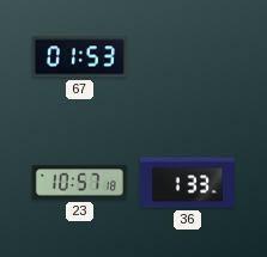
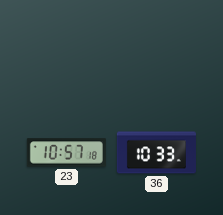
67: 01:53 -> none (79, 57)
36: 1:33 -> 10:33 (156, 153)
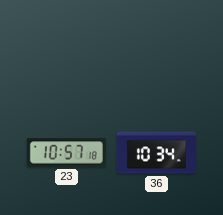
36: 10:33 -> 10:34 (156, 153)
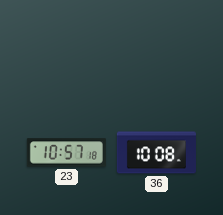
36: 10:34 -> 10:08 (156, 153)
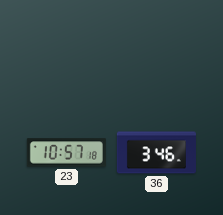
36: 10:08 -> 3:46 (156, 153)
